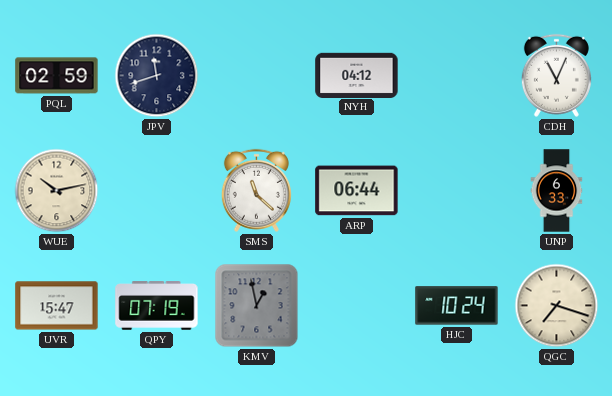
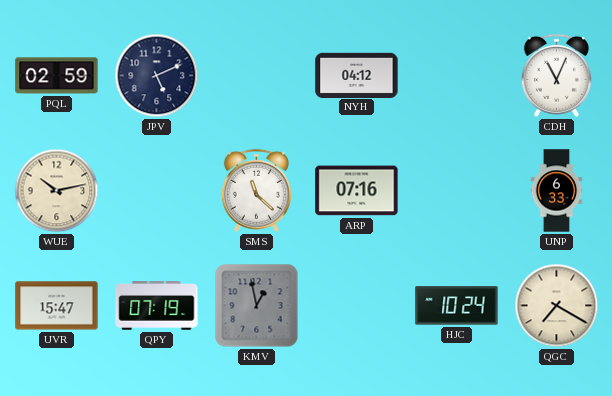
JPV: 11:42 -> 5:11 (157, 76)
ARP: 06:44 -> 07:16 (357, 191)
QGC: 7:18 -> 7:20 (557, 306)
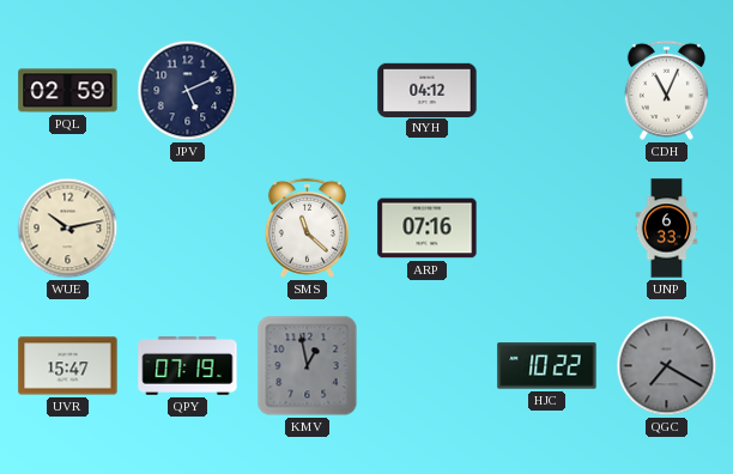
HJC: 10:24 -> 10:22 (547, 366)
QGC dial: cream -> grey (667, 366)
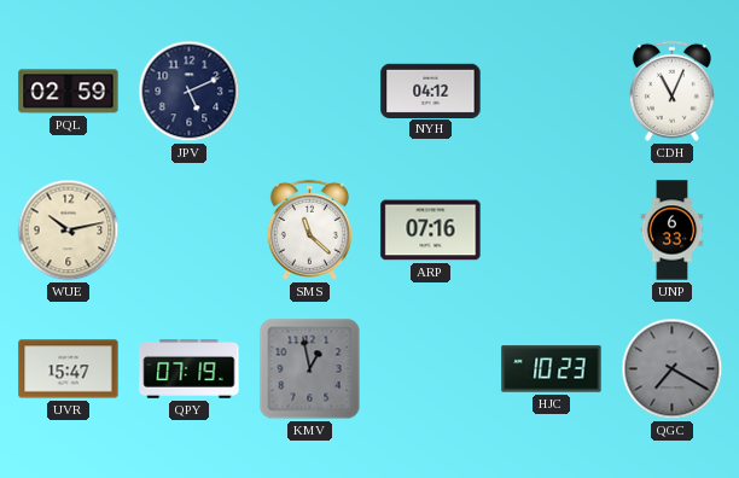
HJC: 10:22 -> 10:23 (552, 369)
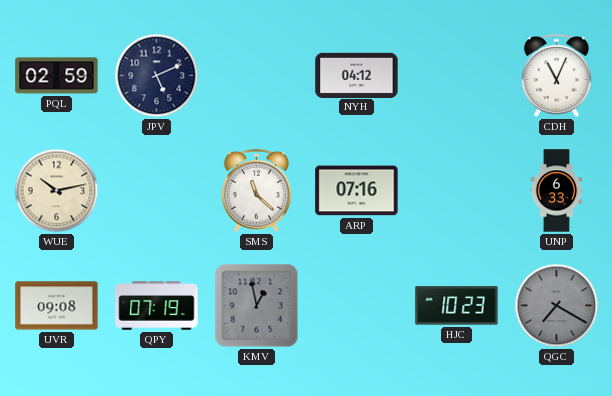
UVR: 15:47 -> 09:08 (57, 306)
